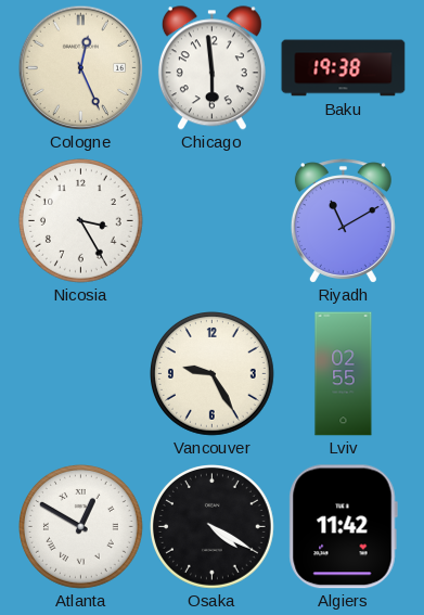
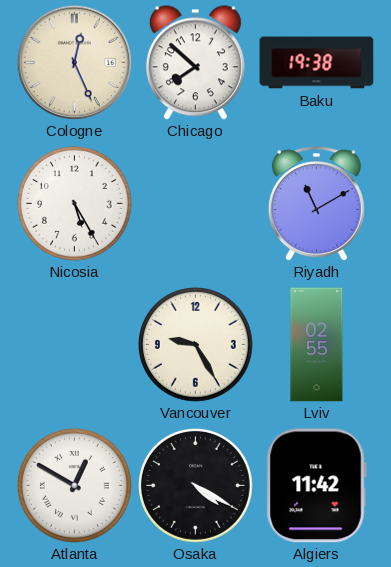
Chicago: 5:59 -> 7:52 (195, 63)
Nicosia: 3:25 -> 5:25 (75, 204)
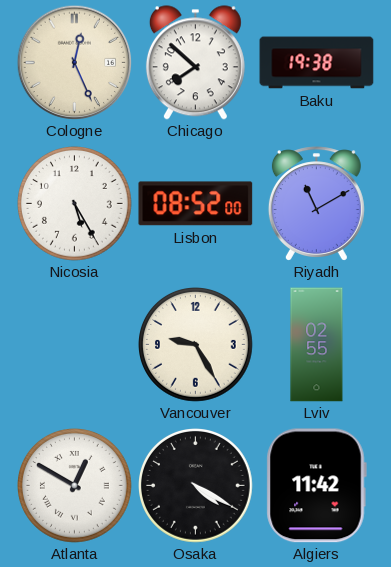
Lisbon: none -> 08:52 (196, 204)
